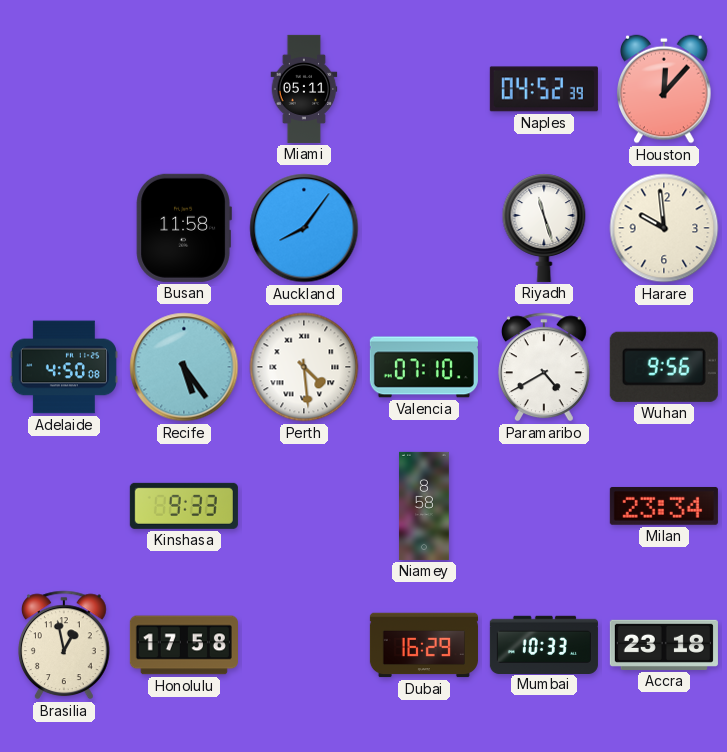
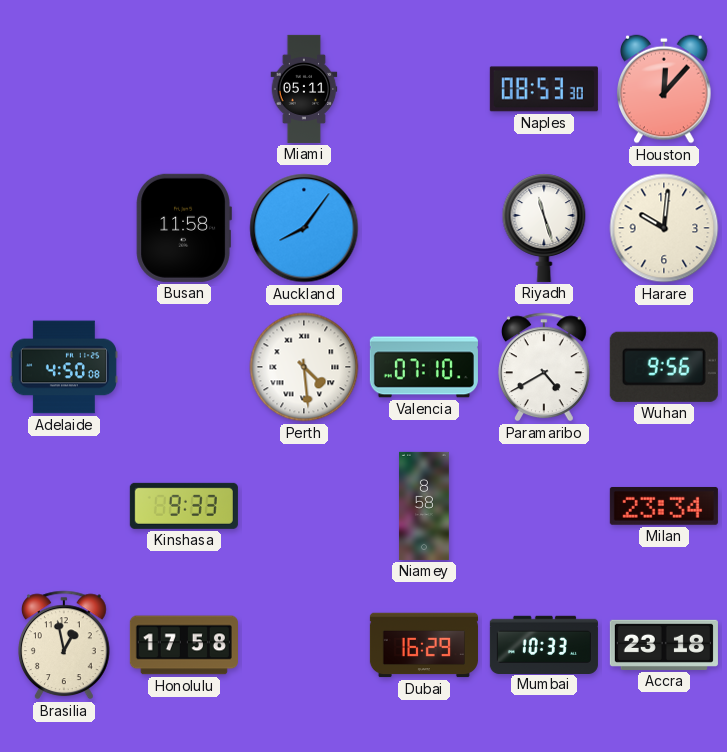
Naples: 04:52 -> 08:53 (544, 89)
Harare: 9:59 -> 10:01 (664, 228)
Recife: 5:24 -> none (184, 367)
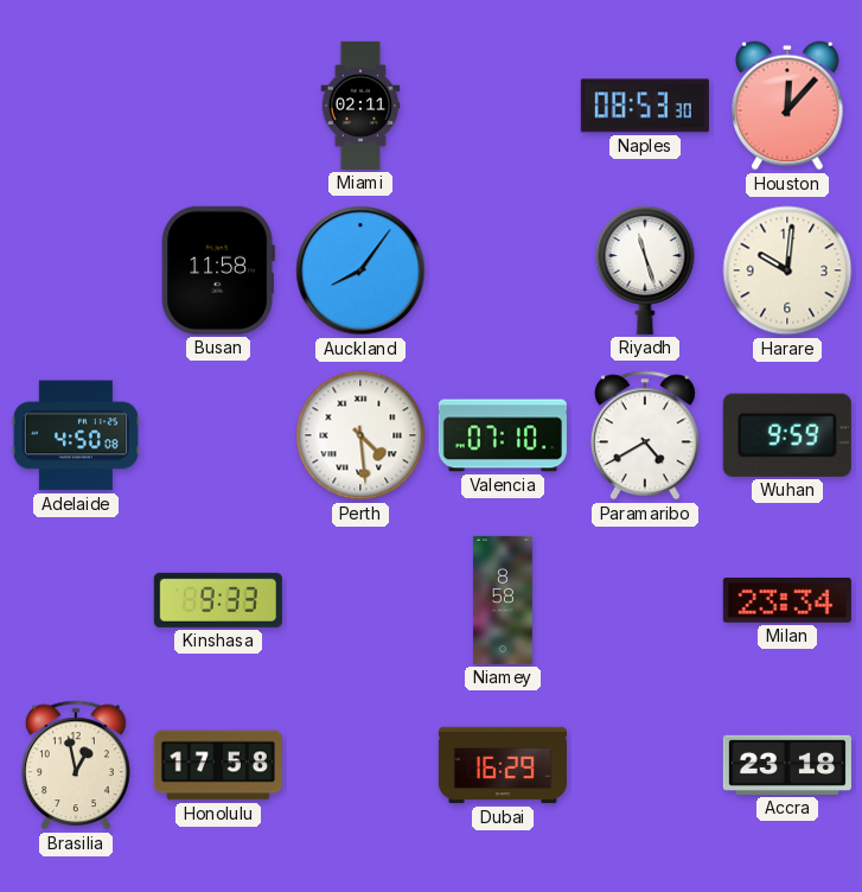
Miami: 05:11 -> 02:11 (360, 106)
Wuhan: 9:56 -> 9:59 (787, 435)
Mumbai: 10:33 -> none (544, 644)
